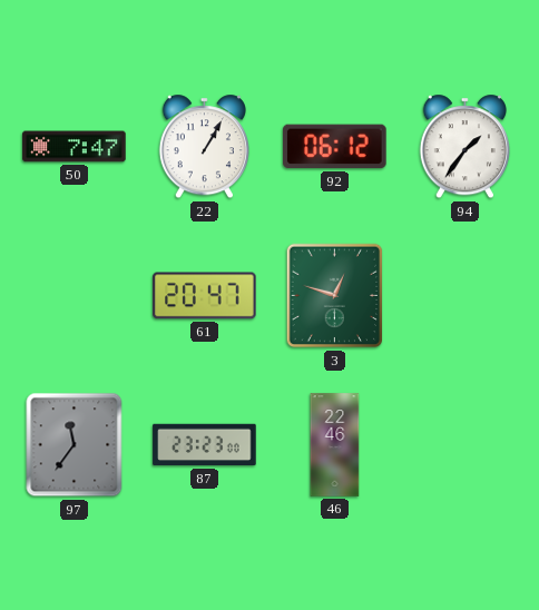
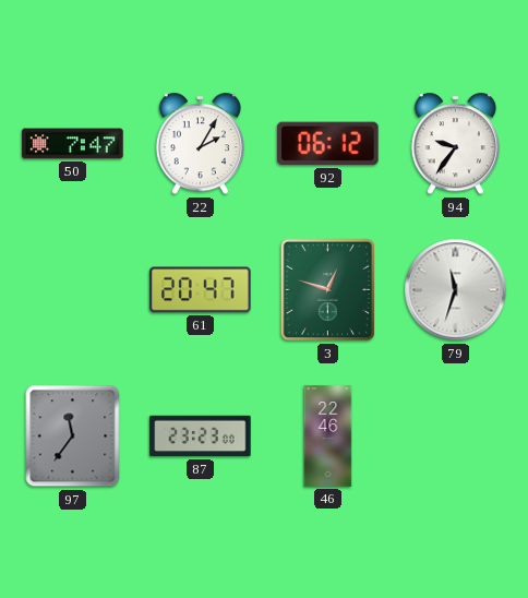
22: 1:05 -> 2:05 (200, 144)
94: 1:36 -> 9:36 (455, 144)
79: none -> 11:33 (456, 290)
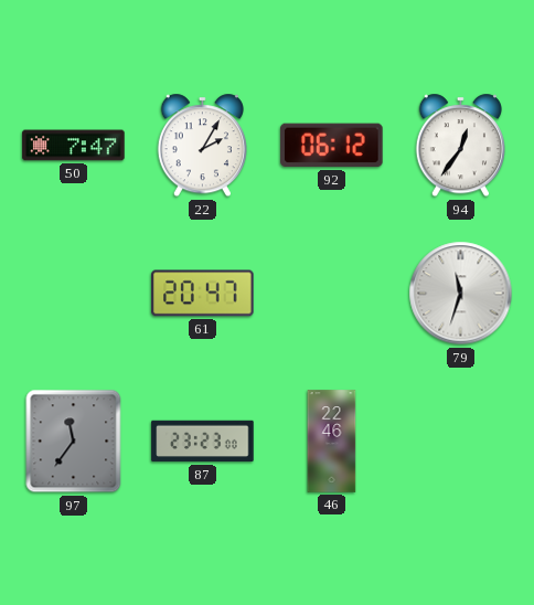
94: 9:36 -> 12:36 (460, 146)
3: 12:48 -> none (328, 290)
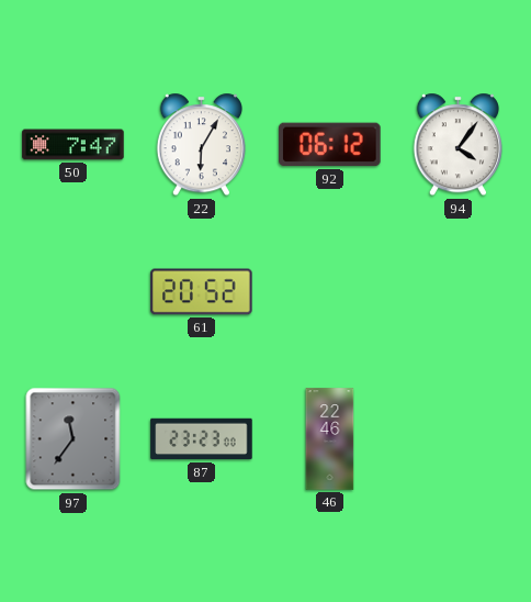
22: 2:05 -> 6:05 (201, 145)
94: 12:36 -> 4:06 (457, 145)
61: 20:47 -> 20:52 (202, 292)
79: 11:33 -> none (461, 294)
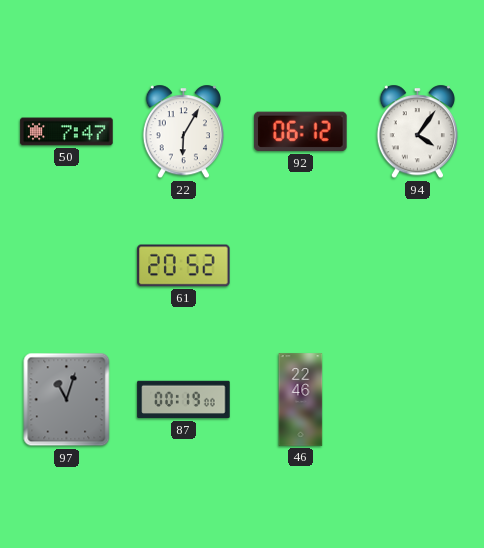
97: 11:36 -> 11:03 (67, 400)
87: 23:23 -> 00:19 (184, 400)
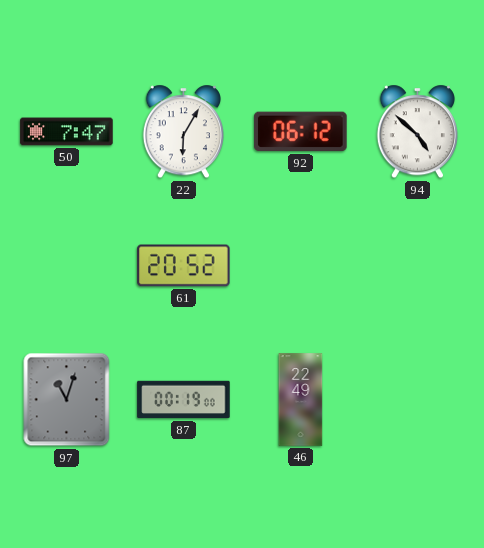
94: 4:06 -> 4:52 (417, 132)
46: 22:46 -> 22:49 (301, 400)
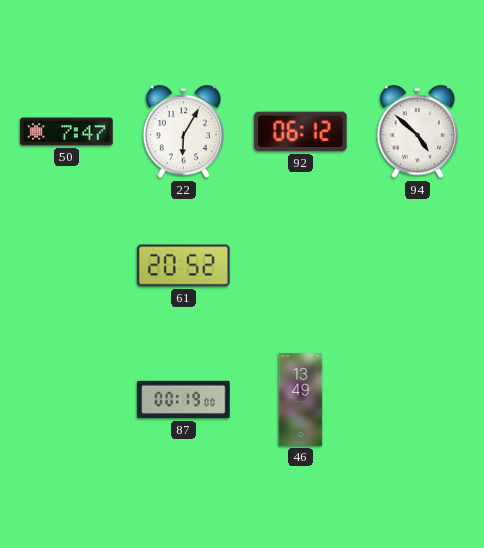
97: 11:03 -> none (67, 400)
46: 22:49 -> 13:49 (301, 400)
